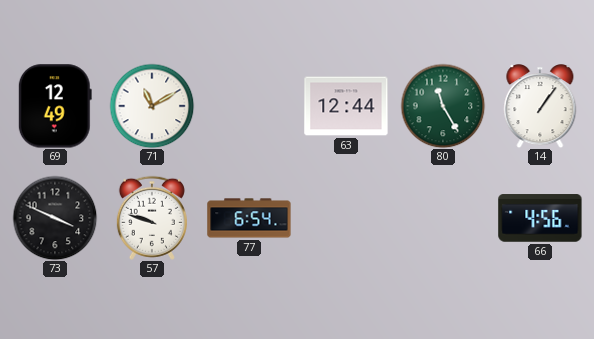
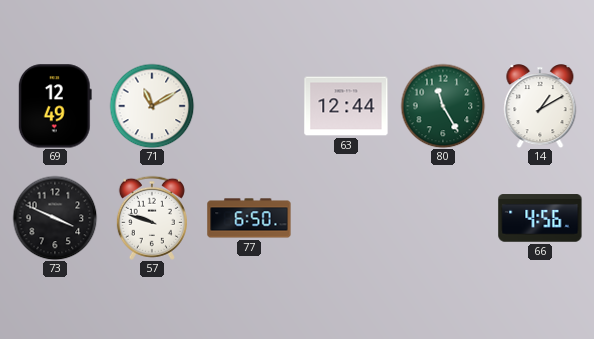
14: 1:06 -> 1:10 (540, 106)
77: 6:54 -> 6:50 (249, 218)
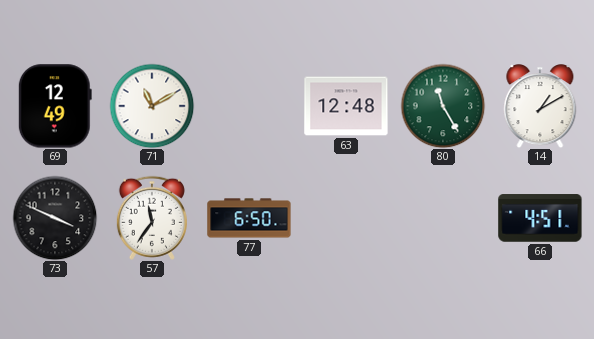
63: 12:44 -> 12:48 (346, 106)
57: 9:48 -> 11:36 (152, 218)
66: 4:56 -> 4:51 (540, 218)
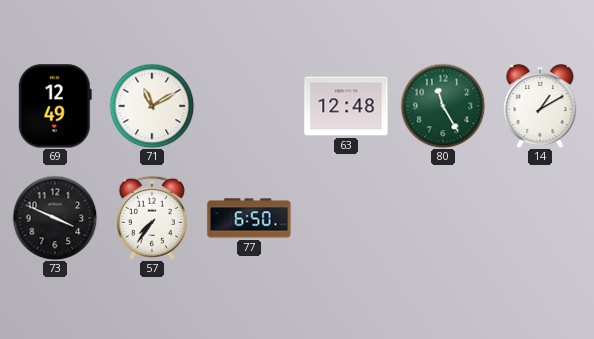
57: 11:36 -> 7:36 (152, 218)
66: 4:51 -> none (540, 218)
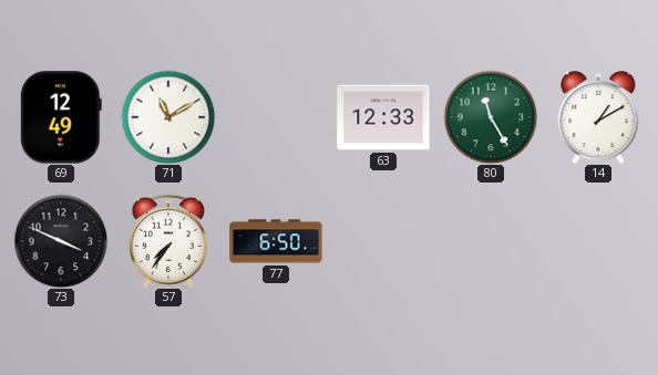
63: 12:48 -> 12:33 (383, 117)
